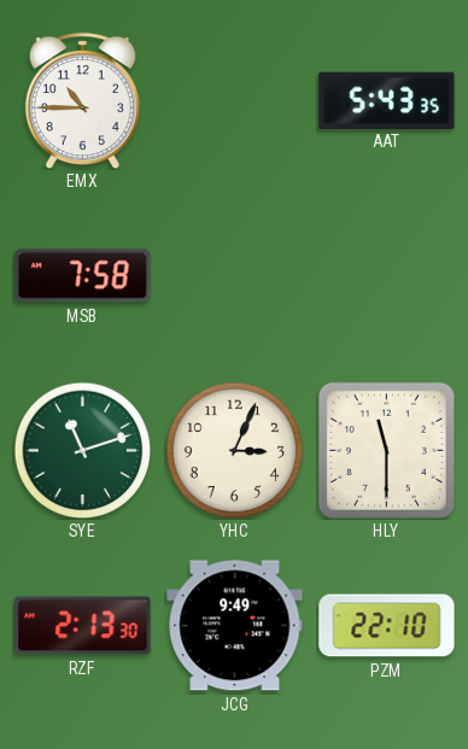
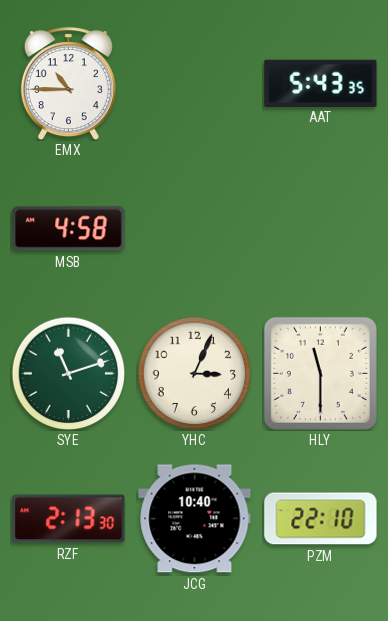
MSB: 7:58 -> 4:58 (69, 229)
JCG: 9:49 -> 10:40 (195, 519)
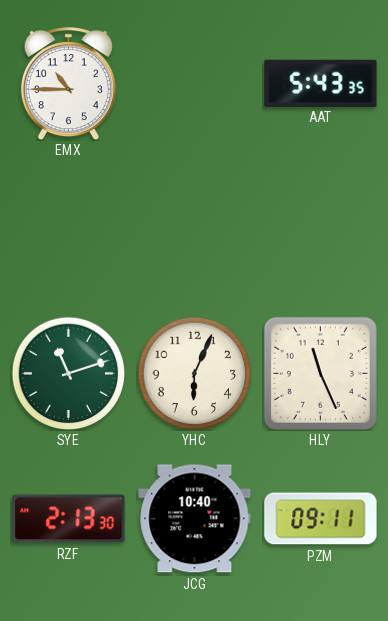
MSB: 4:58 -> none (69, 229)
YHC: 3:04 -> 6:04 (194, 373)
HLY: 11:30 -> 11:26 (320, 373)
PZM: 22:10 -> 09:11 (321, 519)
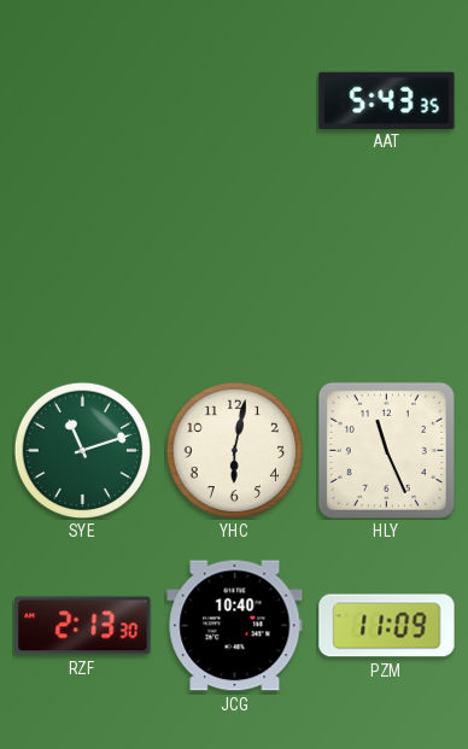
EMX: 10:45 -> none (68, 84)
YHC: 6:04 -> 6:02 (234, 450)
PZM: 09:11 -> 11:09 (387, 626)
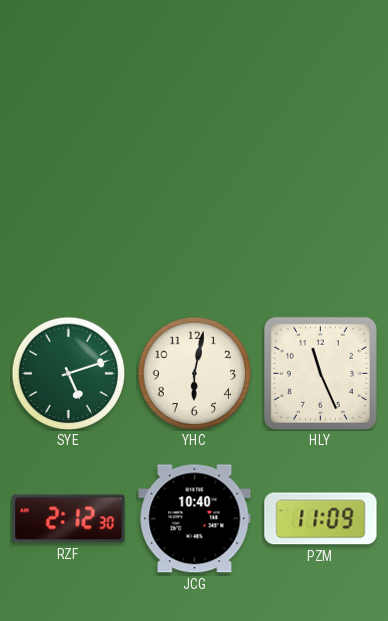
AAT: 5:43 -> none (387, 100)
SYE: 11:12 -> 5:12 (68, 373)
RZF: 2:13 -> 2:12 (69, 519)
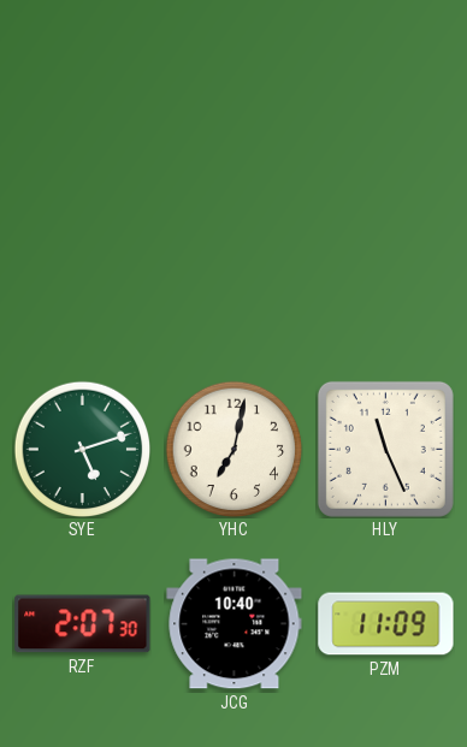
YHC: 6:02 -> 7:02 (233, 449)
RZF: 2:12 -> 2:07 (83, 624)
